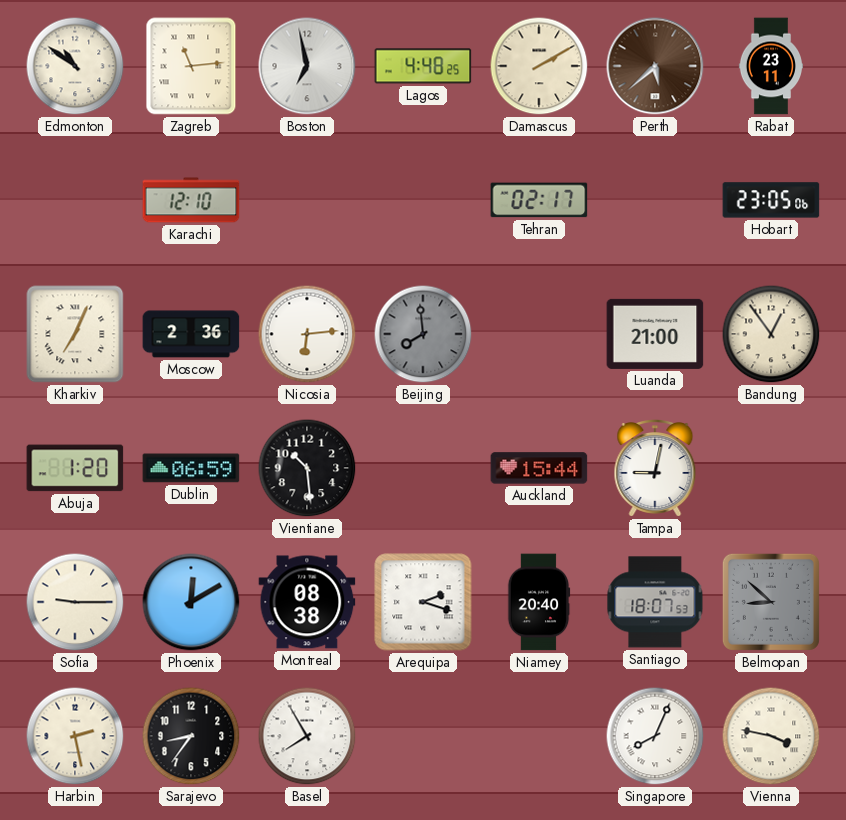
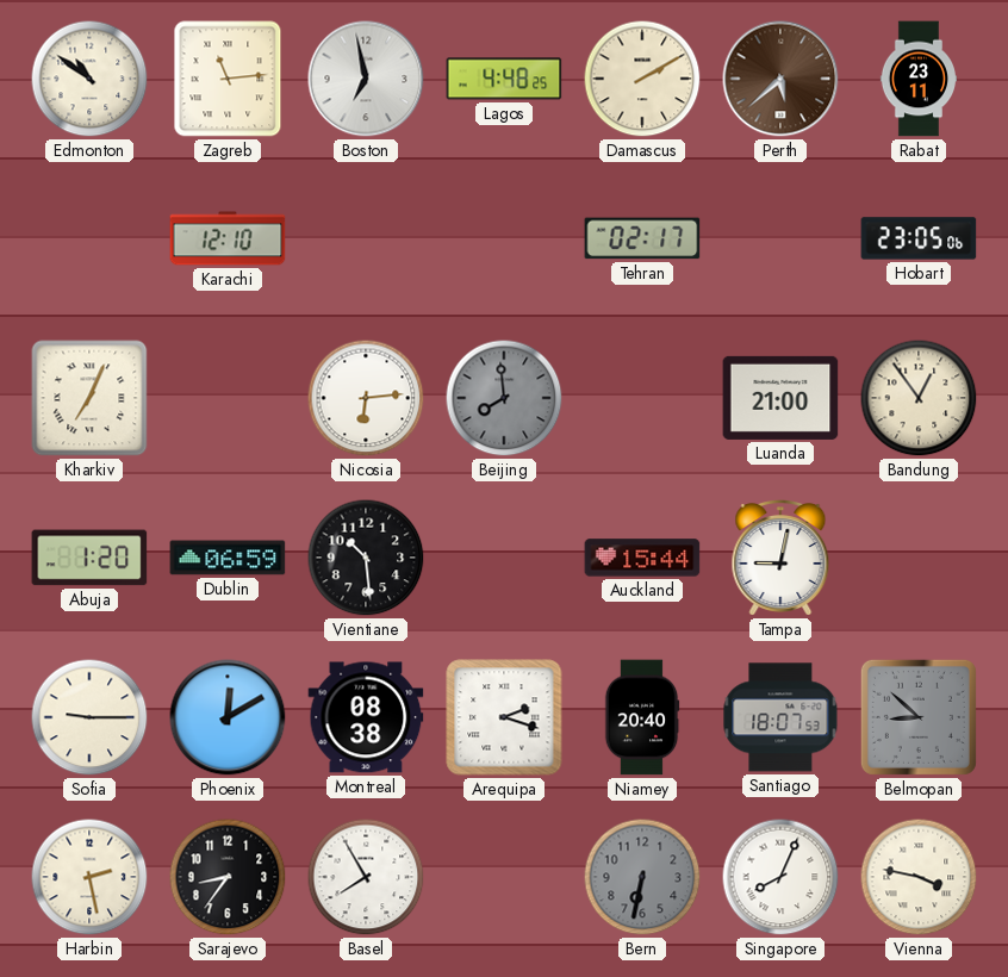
Moscow: 2:36 -> none (191, 334)
Bern: none -> 6:32 (642, 877)
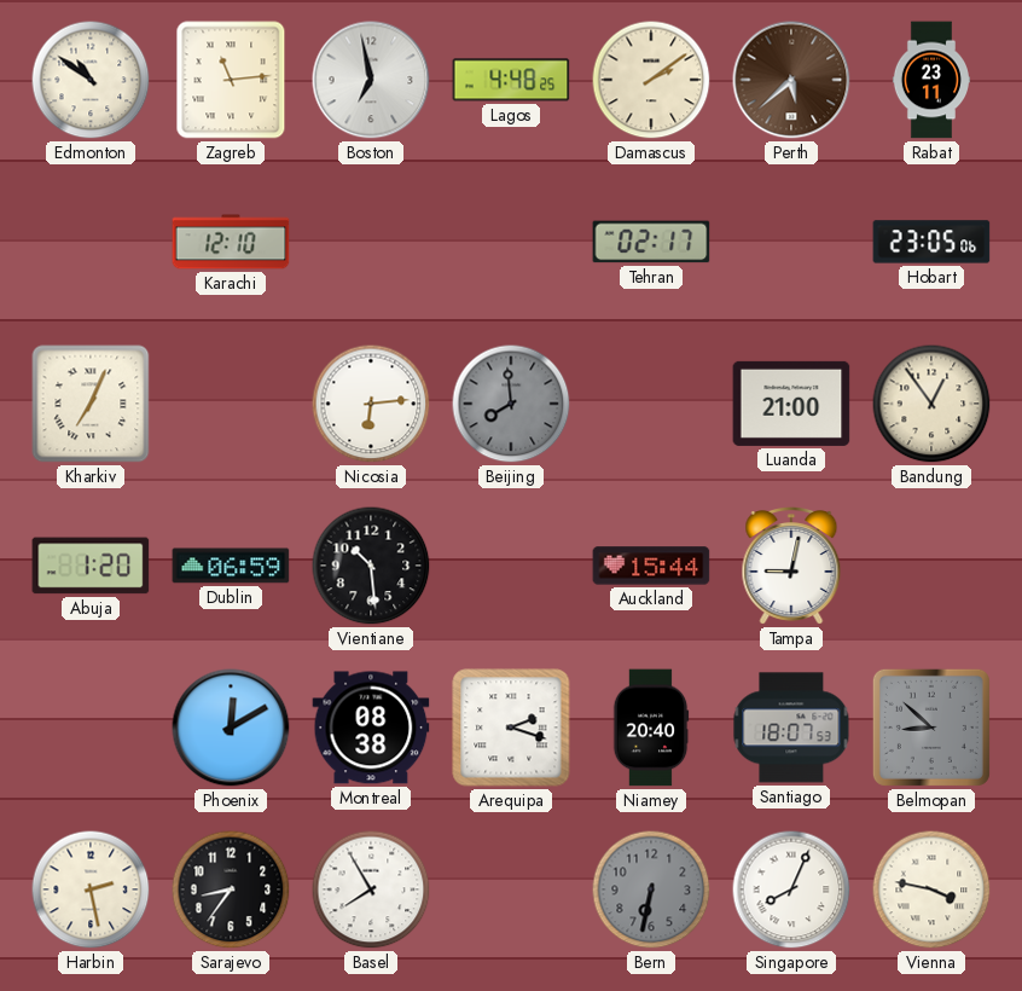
Damascus: 2:10 -> 2:09 (651, 80)
Sofia: 9:15 -> none (89, 717)
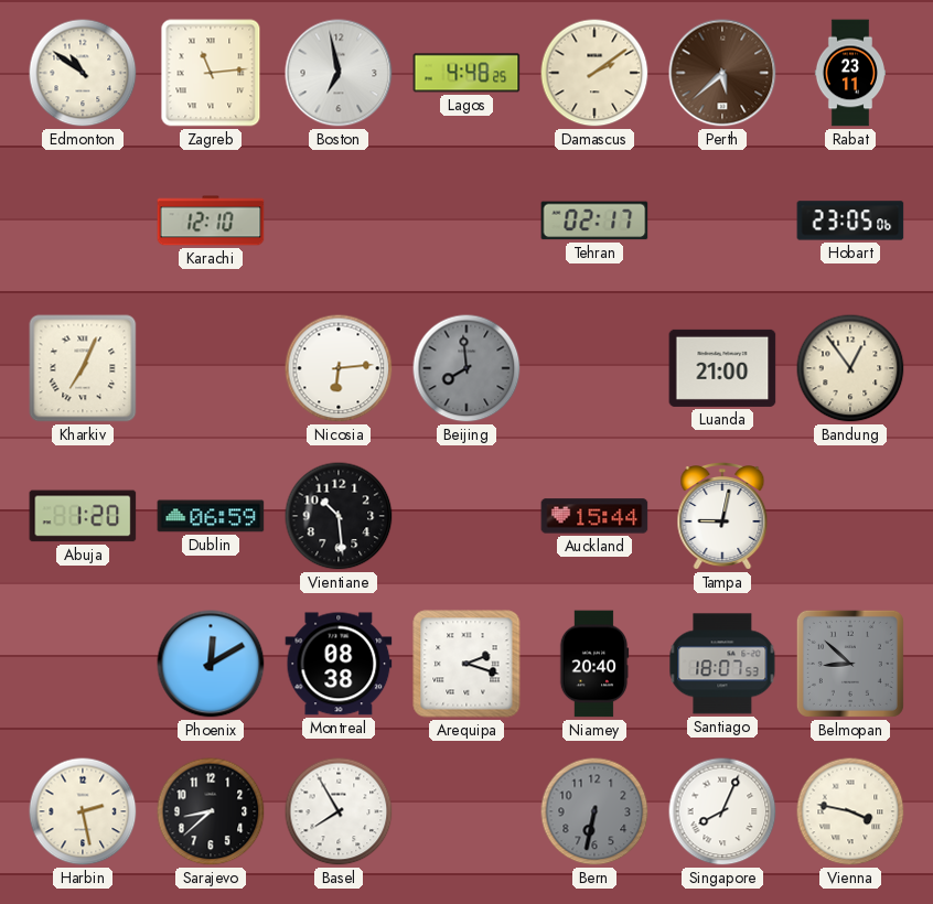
Sarajevo: 8:36 -> 8:38 (211, 811)
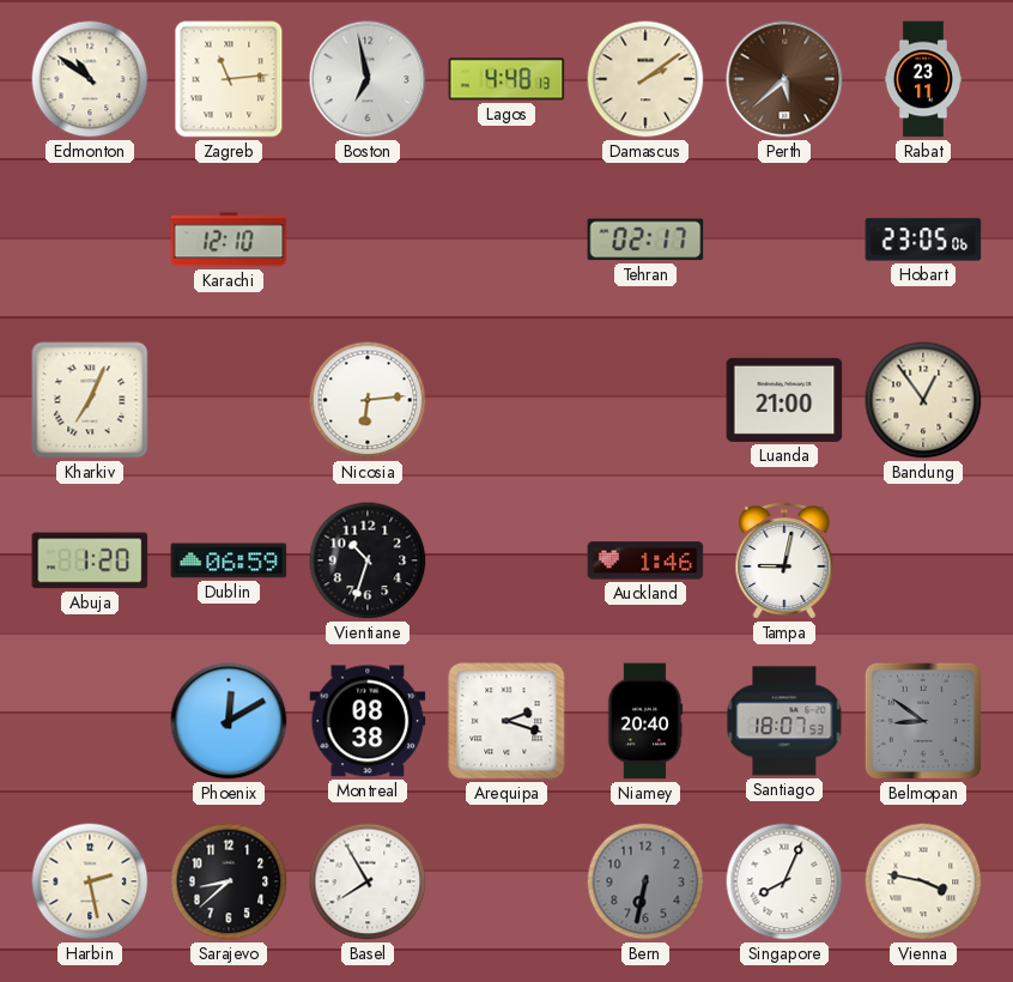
Lagos: 4:48:25 -> 4:48:13 (506, 79)
Beijing: 7:59 -> none (467, 368)
Vientiane: 10:29 -> 10:33 (368, 560)
Auckland: 15:44 -> 1:46 (645, 560)
Belmopan: 8:52 -> 8:51 (923, 721)
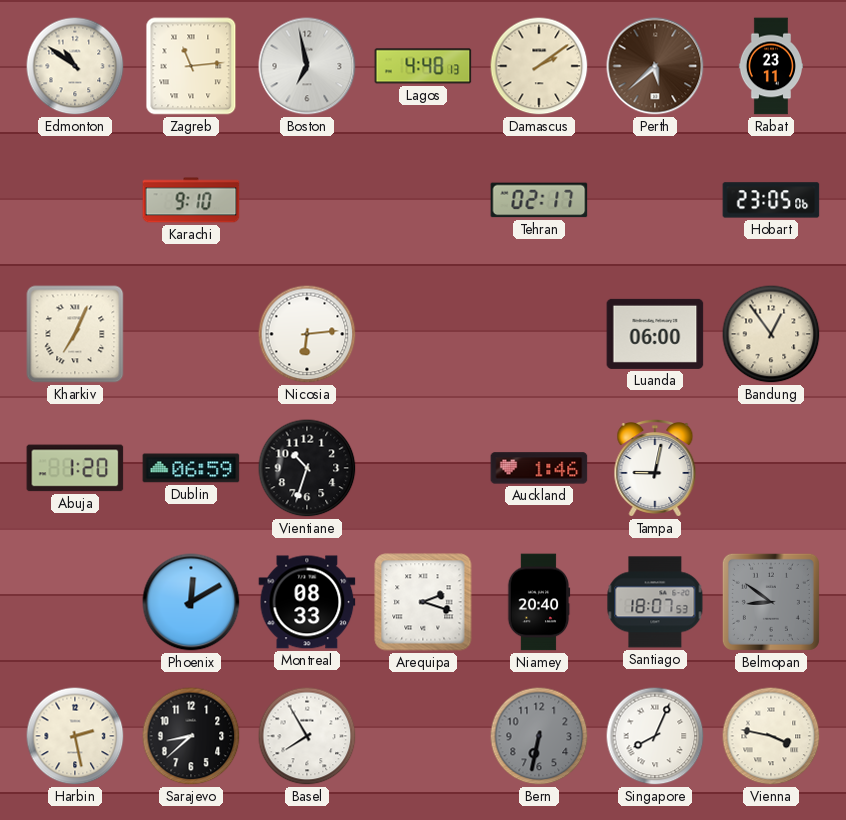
Karachi: 12:10 -> 9:10 (191, 200)
Luanda: 21:00 -> 06:00 (655, 334)
Montreal: 08:38 -> 08:33 (307, 602)
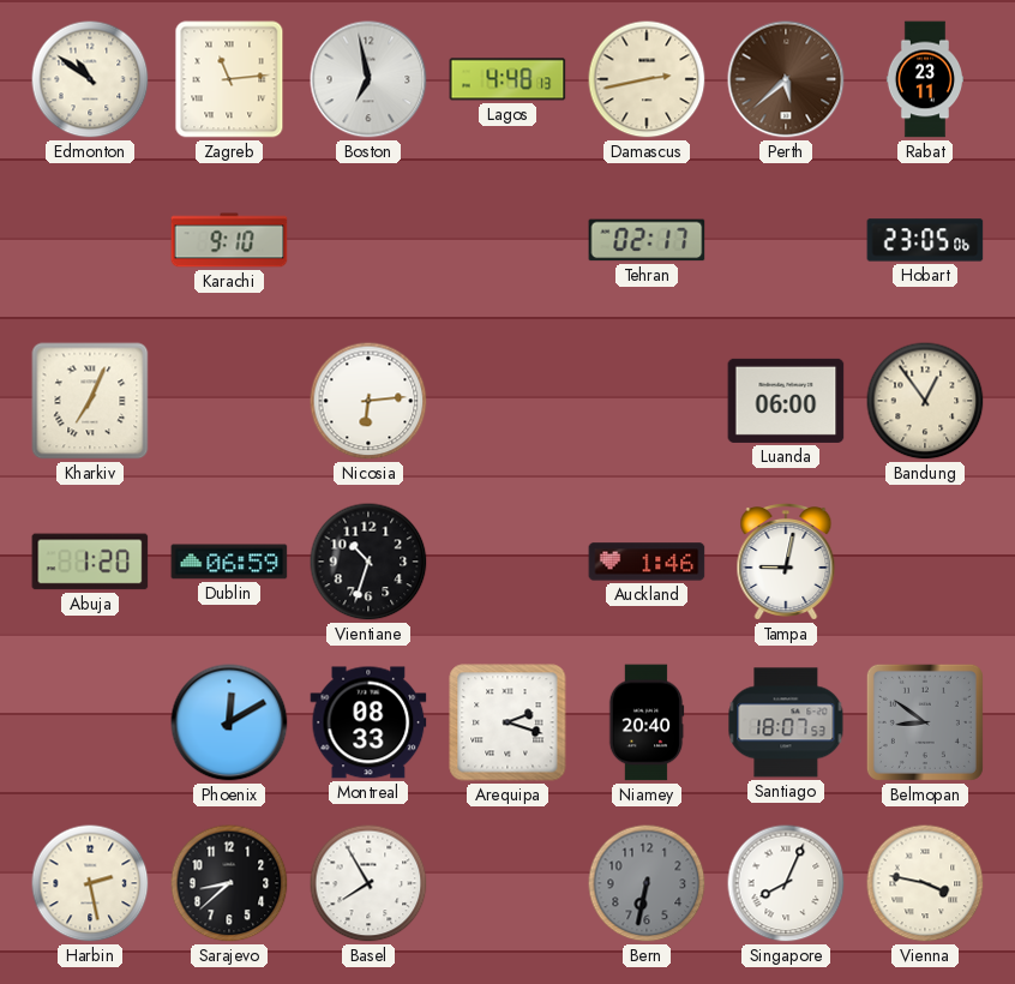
Damascus: 2:09 -> 2:43 (647, 79)
